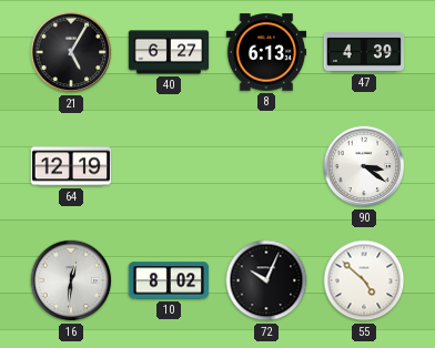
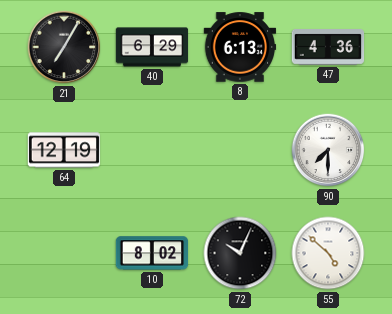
21: 5:05 -> 7:05 (64, 47)
40: 6:27 -> 6:29 (152, 47)
47: 4:39 -> 4:36 (328, 48)
90: 3:21 -> 7:30 (328, 150)
16: 12:31 -> none (71, 280)
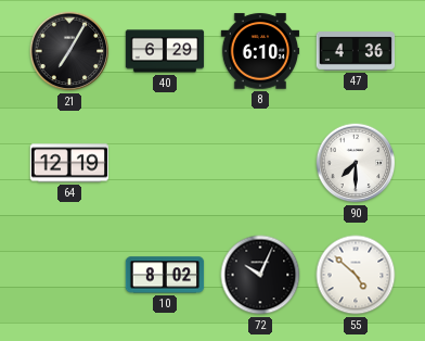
8: 6:13 -> 6:10 (260, 51)
